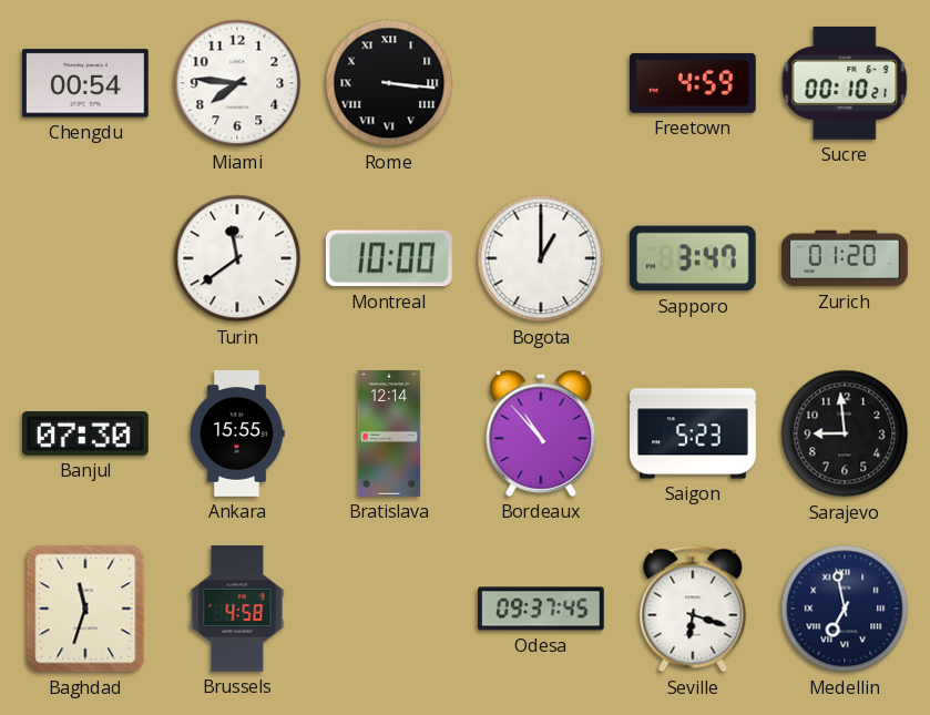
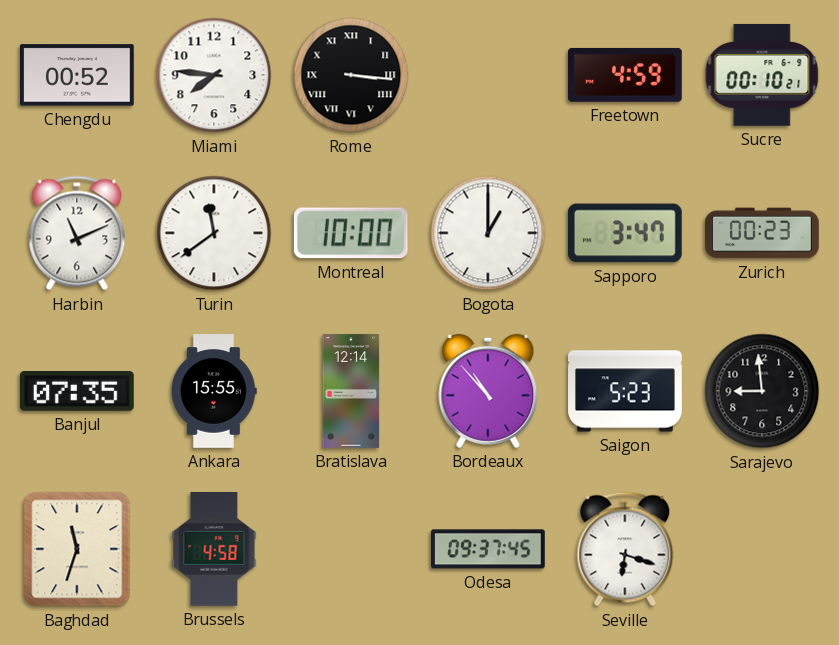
Chengdu: 00:54 -> 00:52 (78, 75)
Harbin: none -> 11:11 (77, 233)
Zurich: 01:20 -> 00:23 (762, 233)
Banjul: 07:30 -> 07:35 (78, 392)
Medellin: 6:58 -> none (845, 609)
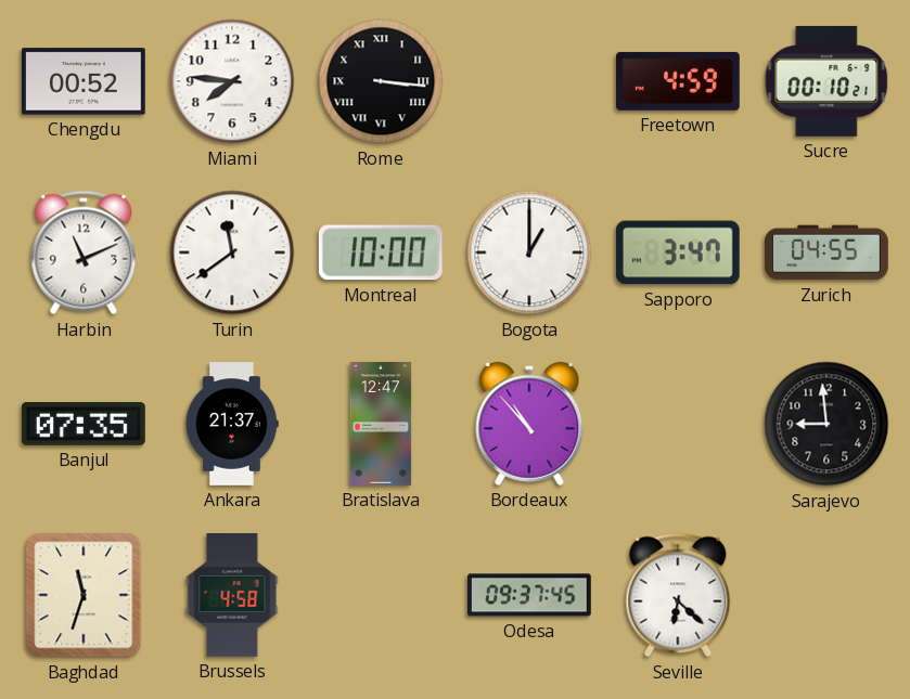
Zurich: 00:23 -> 04:55 (826, 253)
Ankara: 15:55 -> 21:37 (232, 424)
Bratislava: 12:14 -> 12:47 (381, 424)
Saigon: 5:23 -> none (625, 391)
Seville: 6:18 -> 6:22 (678, 595)
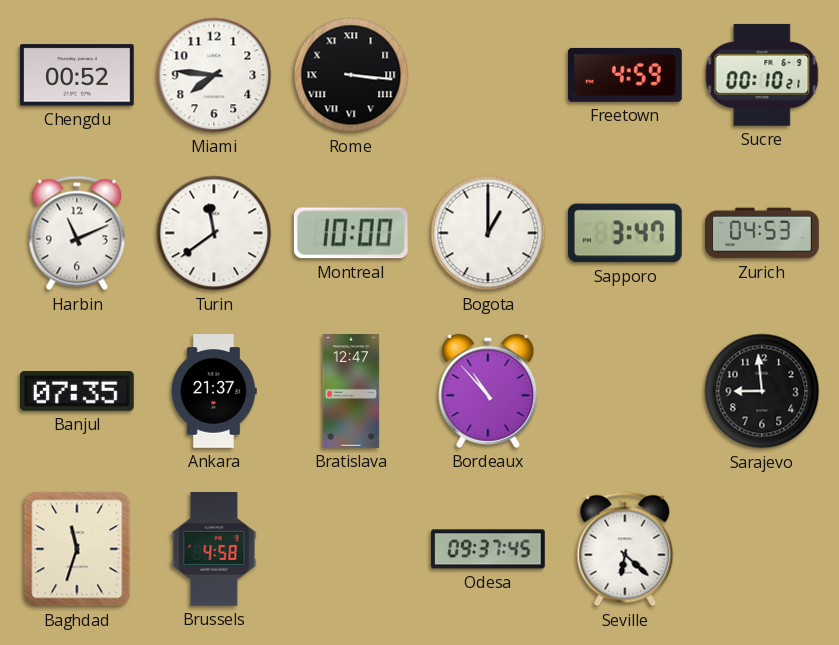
Zurich: 04:55 -> 04:53 (762, 233)
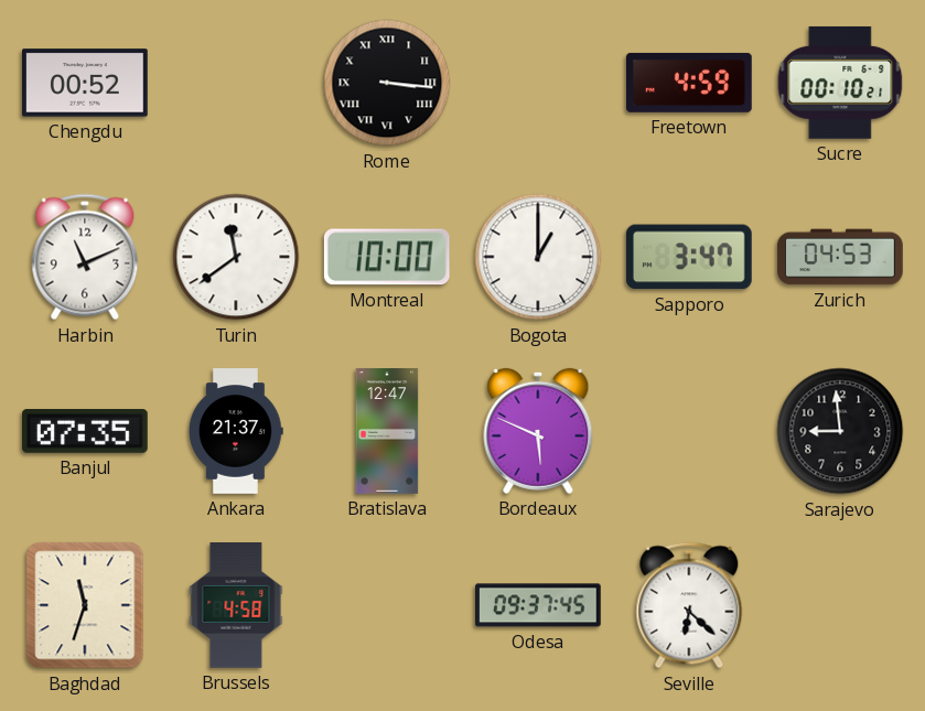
Miami: 7:46 -> none (214, 75)
Bordeaux: 10:53 -> 5:49 (538, 431)
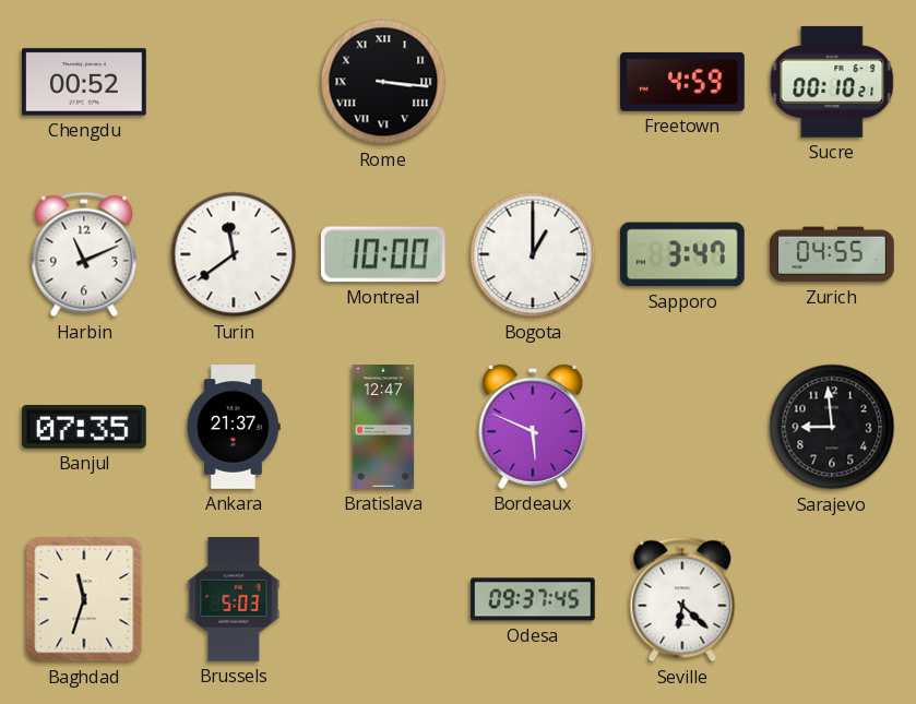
Zurich: 04:53 -> 04:55 (832, 254)
Brussels: 4:58 -> 5:03 (234, 600)
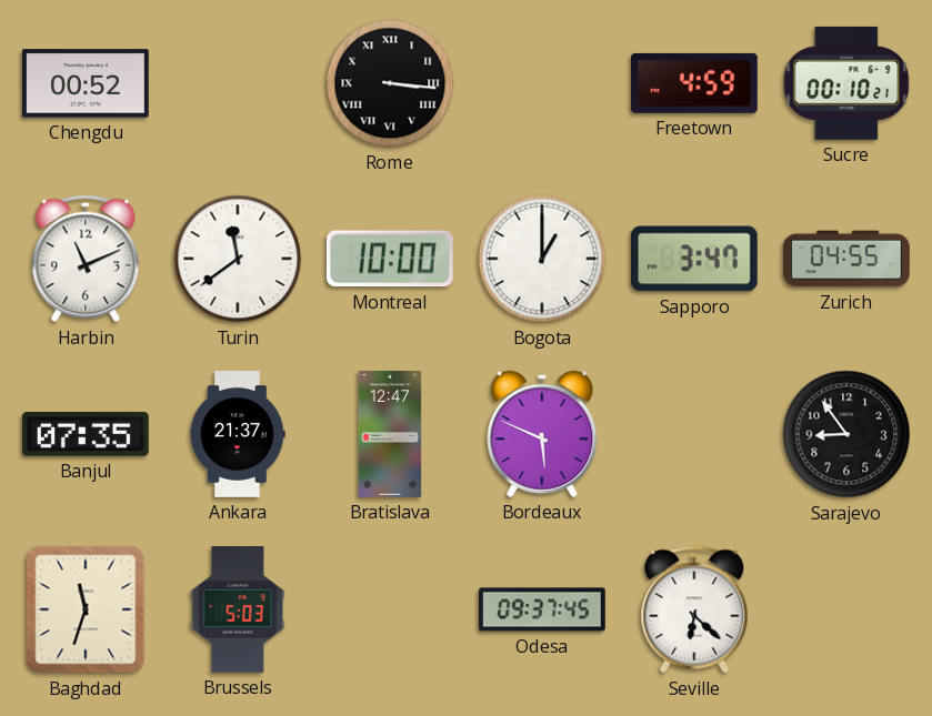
Sarajevo: 8:59 -> 8:54 (846, 434)
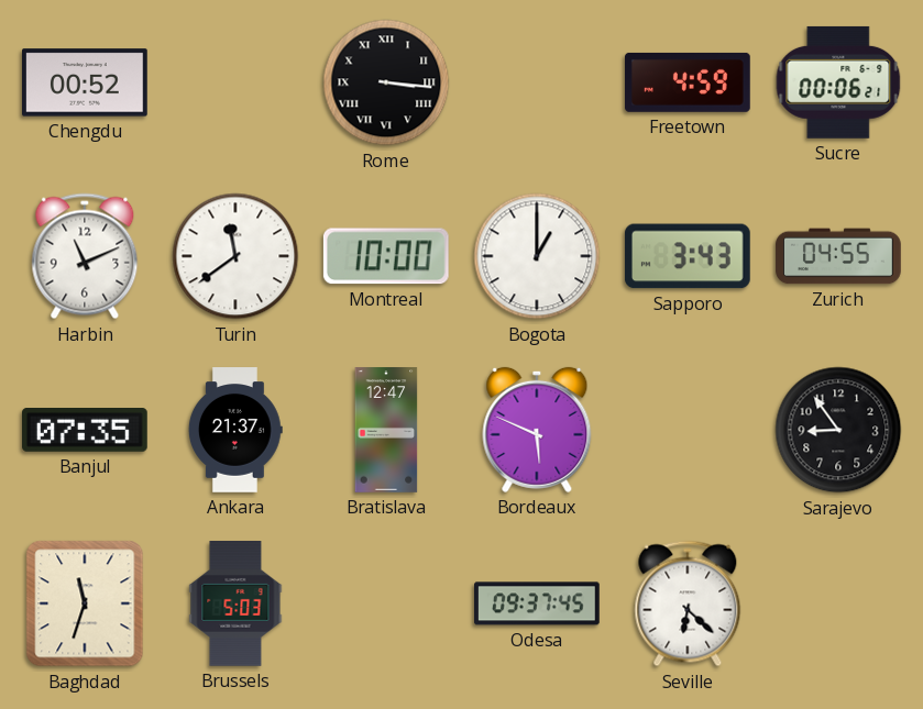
Sucre: 00:10 -> 00:06 (838, 82)
Sapporo: 3:47 -> 3:43 (688, 256)
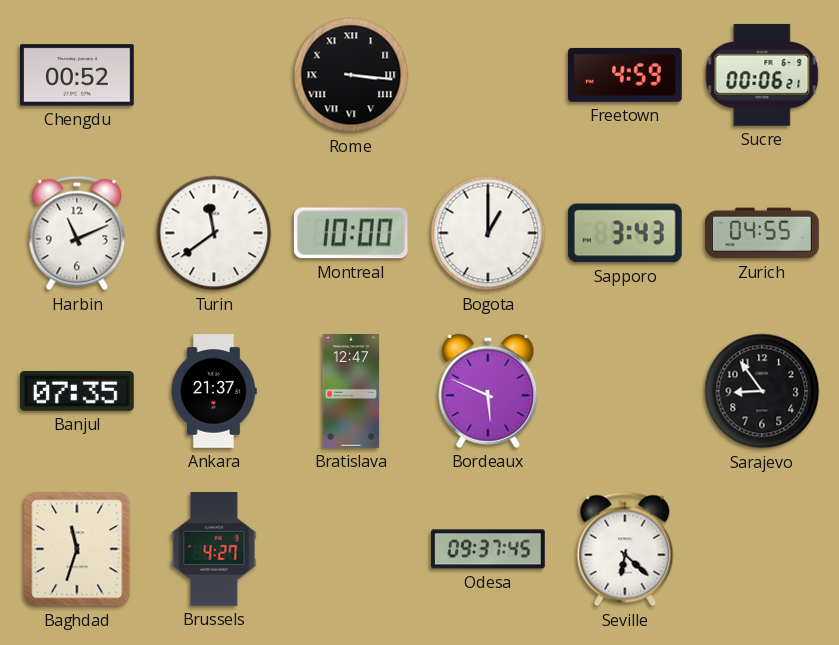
Brussels: 5:03 -> 4:27 (214, 550)
